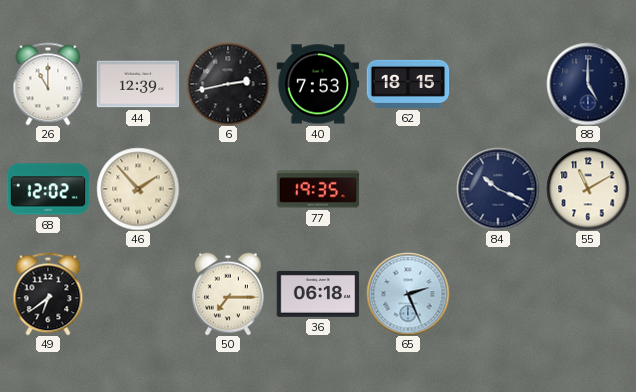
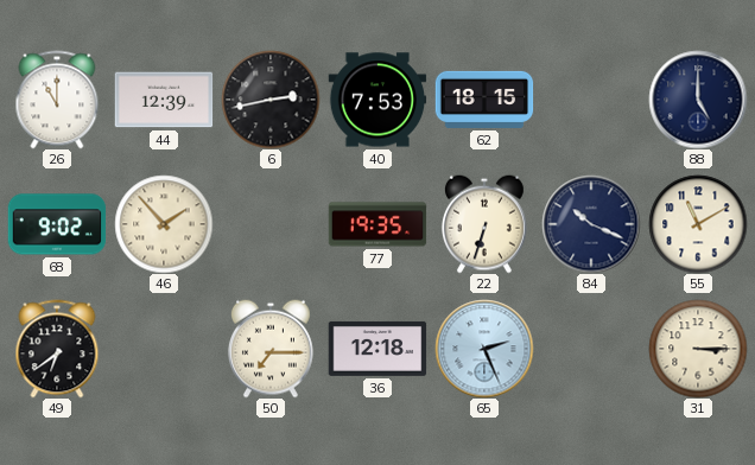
68: 12:02 -> 9:02 (57, 224)
22: none -> 6:33 (484, 224)
36: 06:18 -> 12:18 (377, 349)
31: none -> 3:15 (698, 349)
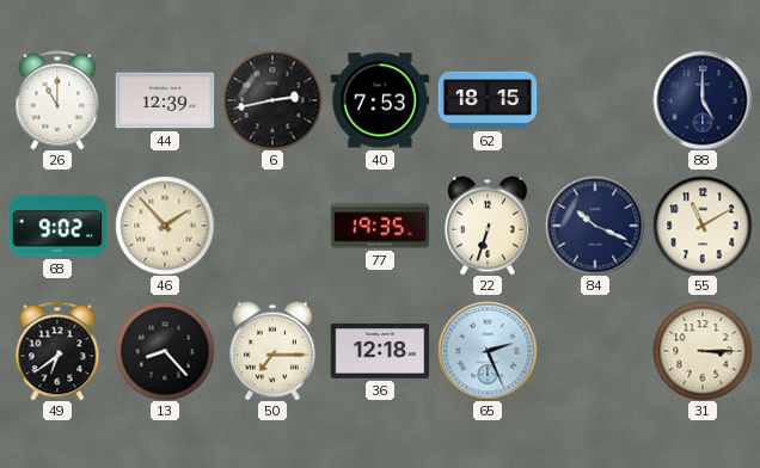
13: none -> 8:23 (165, 351)
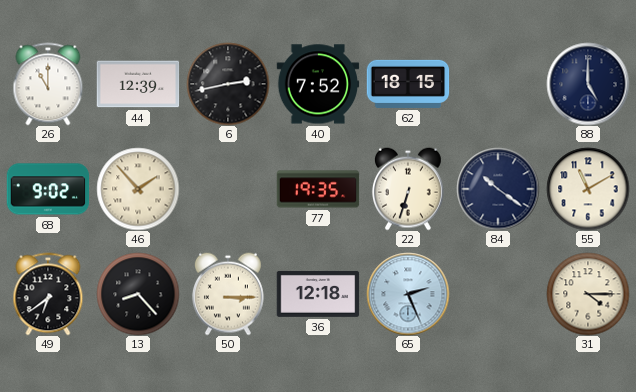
40: 7:53 -> 7:52 (318, 84)
84: 10:19 -> 10:21 (498, 189)
50: 7:15 -> 3:15 (228, 294)
31: 3:15 -> 4:15 (588, 294)
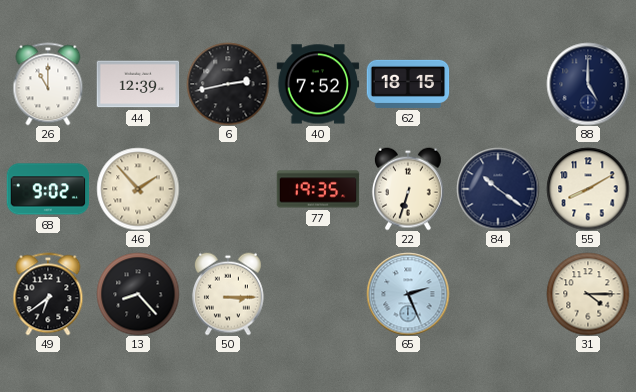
55: 11:10 -> 8:10 (588, 189)
36: 12:18 -> none (318, 294)
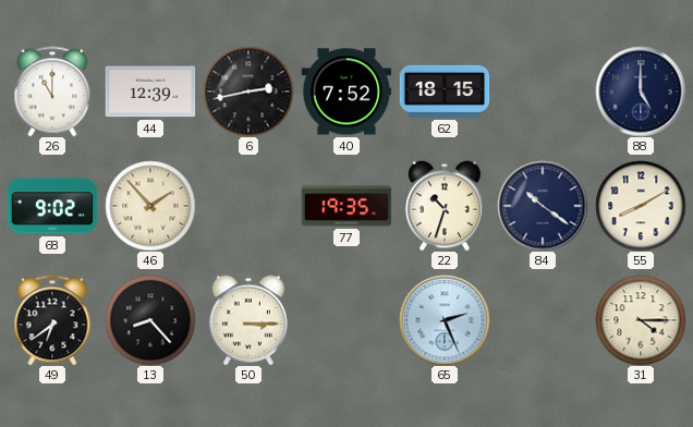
22: 6:33 -> 10:33 (445, 206)
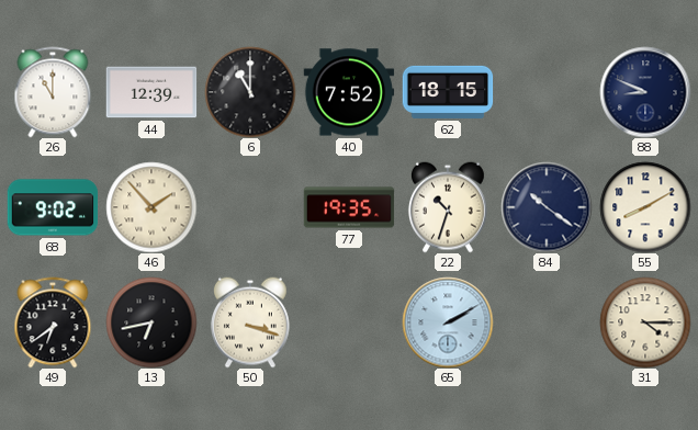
6: 2:43 -> 11:00 (250, 92)
88: 5:00 -> 8:49 (645, 92)
13: 8:23 -> 6:43 (151, 322)
50: 3:15 -> 3:18 (250, 322)
65: 2:26 -> 2:10 (448, 322)
